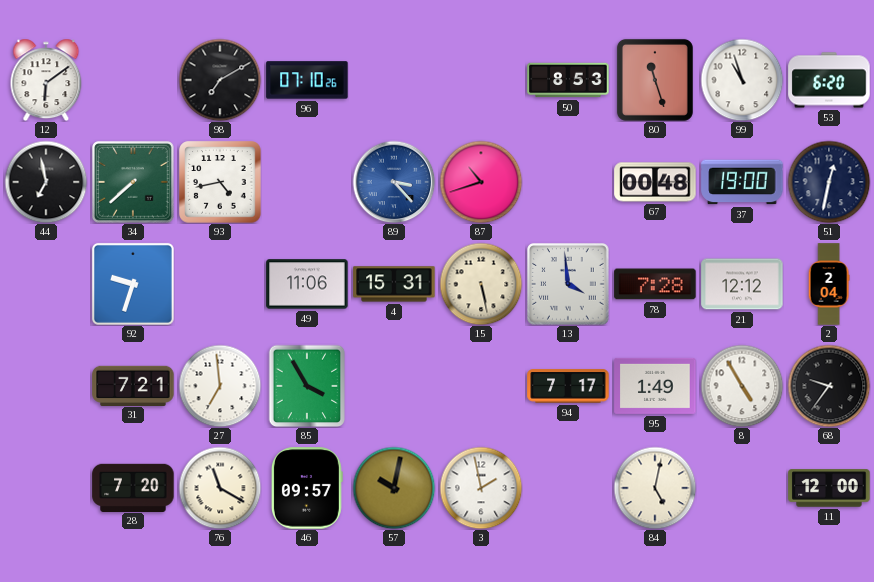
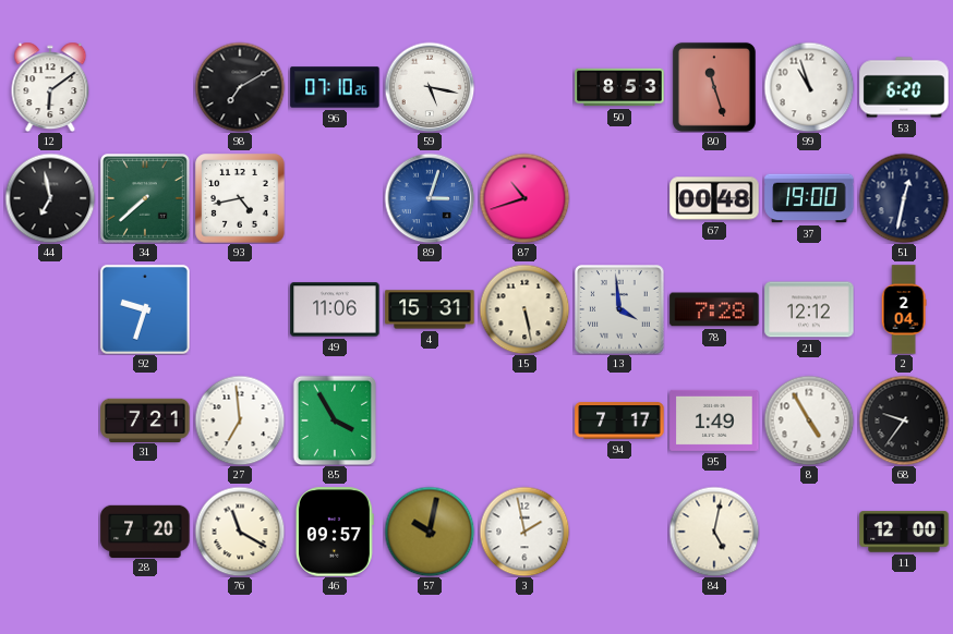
59: none -> 5:17 (430, 87)
89: 3:23 -> 3:03 (430, 198)
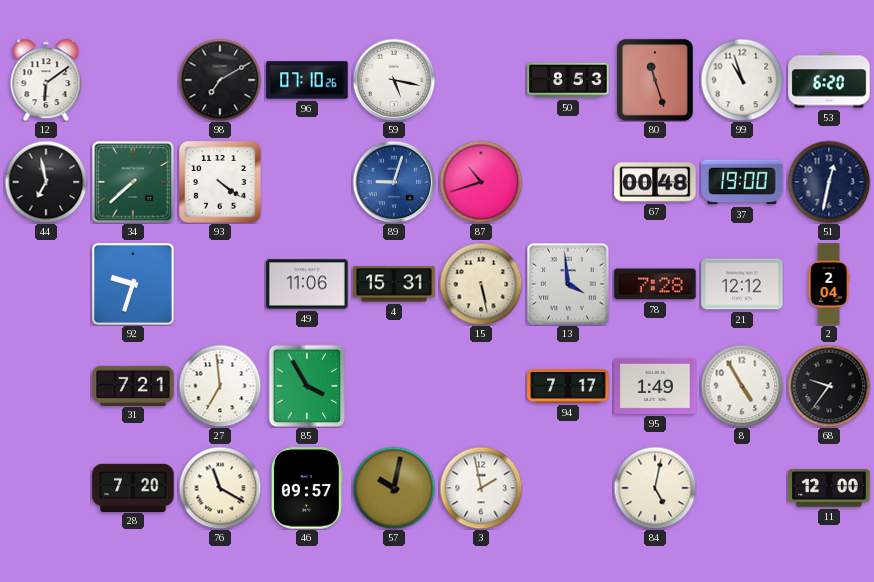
93: 4:43 -> 4:21 (220, 182)
89: 3:03 -> 9:03 (394, 182)
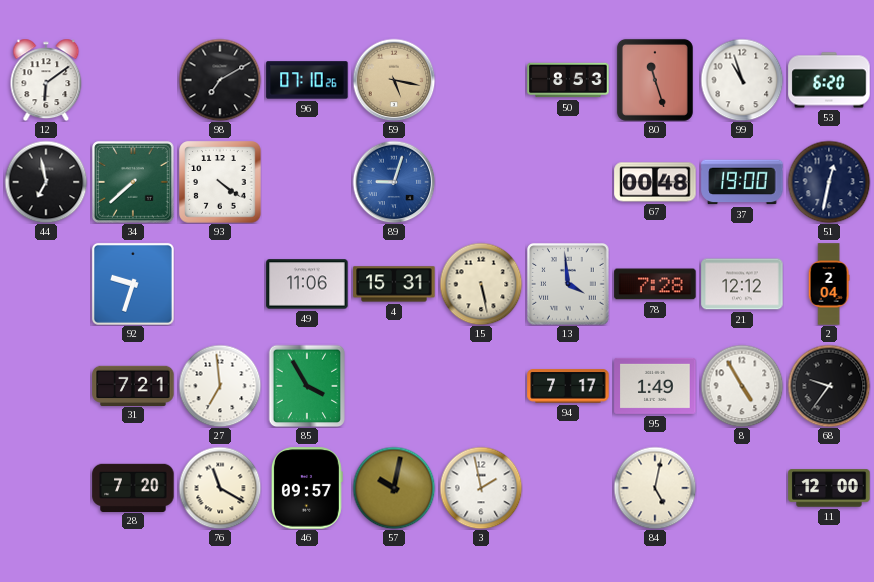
59 dial: white -> champagne (394, 80)
87: 10:42 -> none (481, 182)
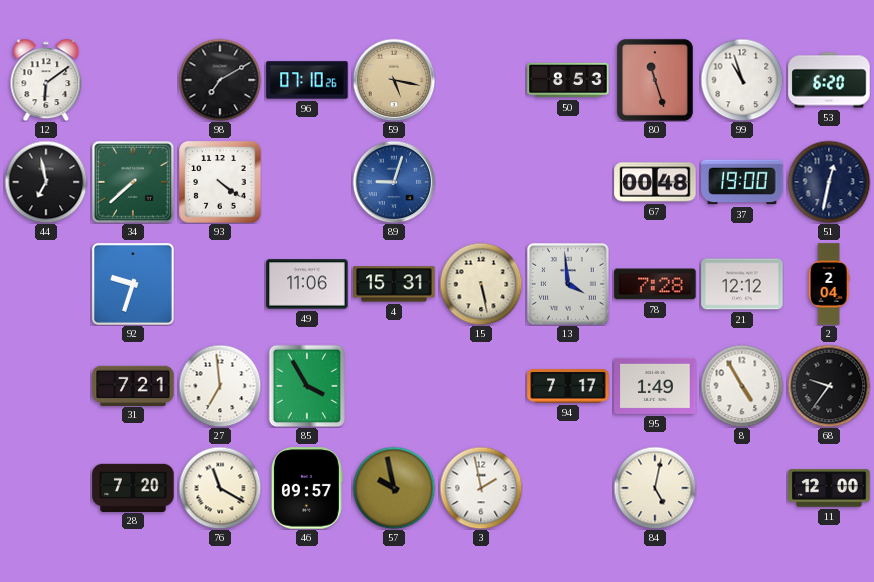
57: 10:02 -> 9:58 (394, 488)
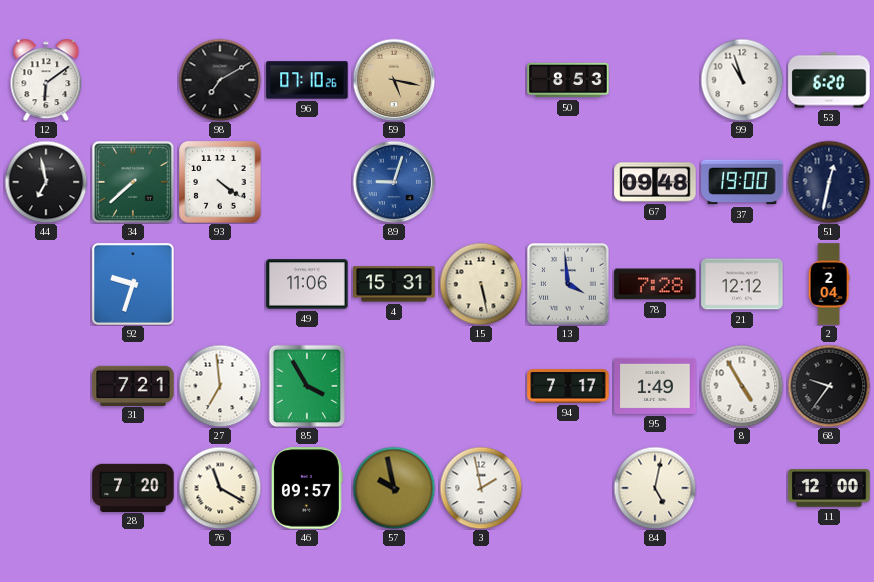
80: 11:27 -> none (655, 80)
67: 00:48 -> 09:48 (655, 182)
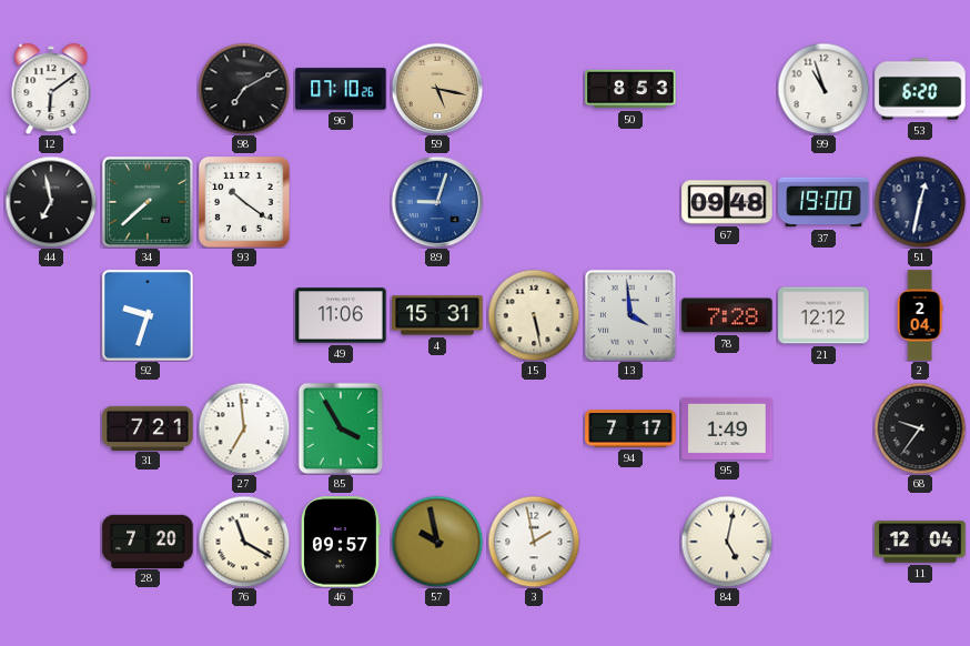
93: 4:21 -> 10:21 (244, 202)
8: 4:55 -> none (742, 386)
11: 12:00 -> 12:04 (920, 542)
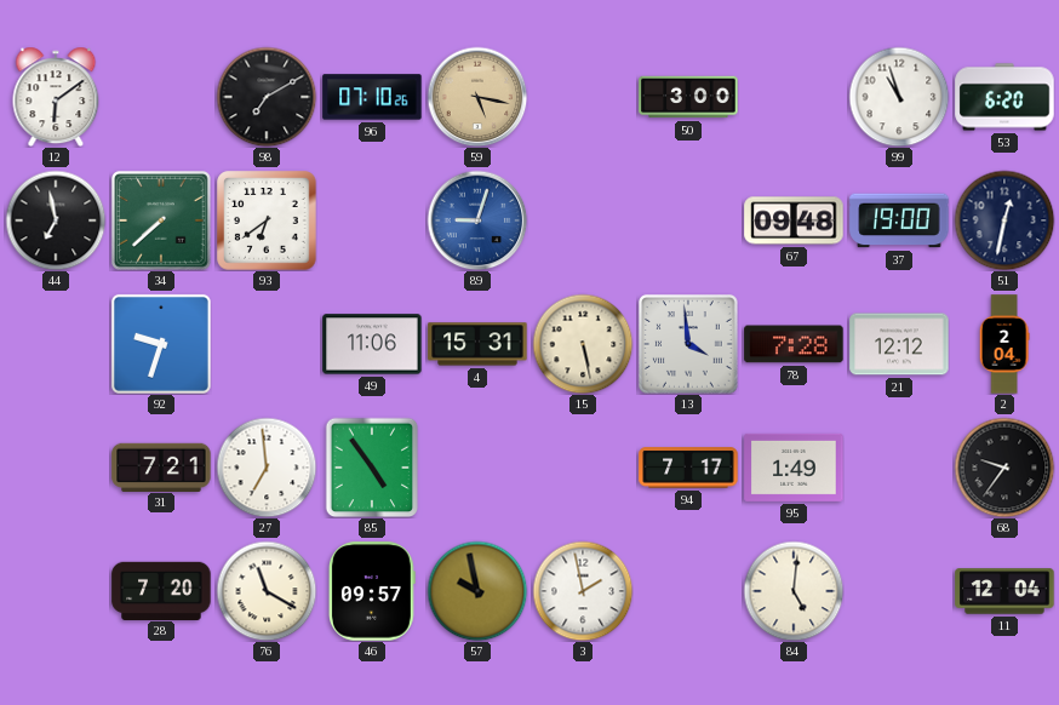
50: 8:53 -> 3:00 (688, 97)
93: 10:21 -> 6:39 (267, 220)
85: 3:55 -> 4:54 (372, 468)
84: 5:02 -> 5:01 (794, 591)
